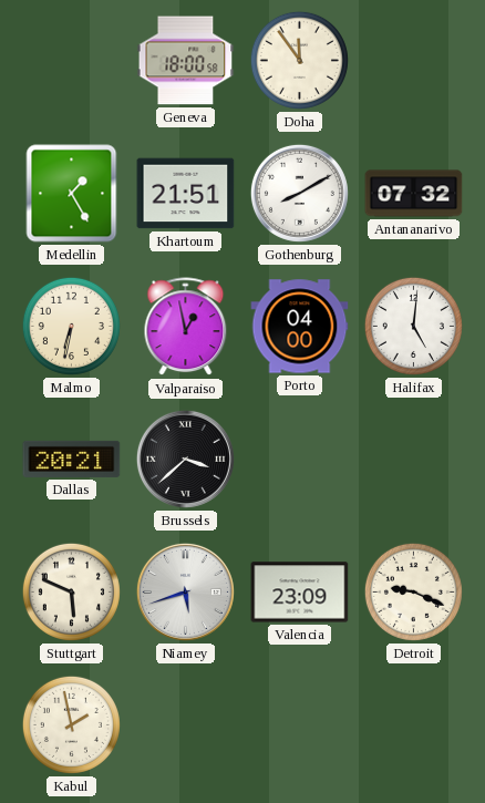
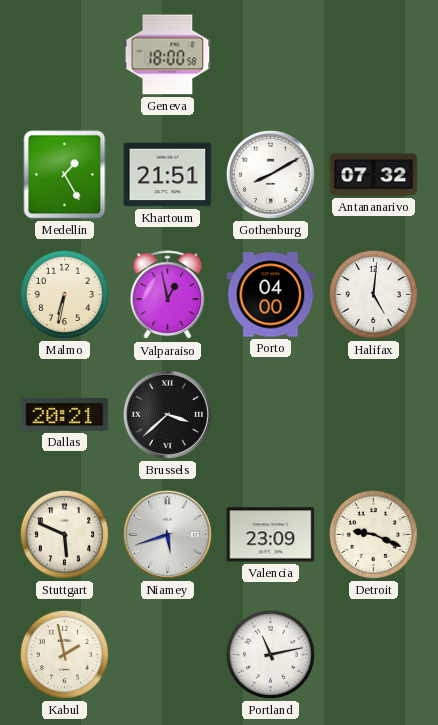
Doha: 11:54 -> none (299, 60)
Portland: none -> 11:13 (270, 654)
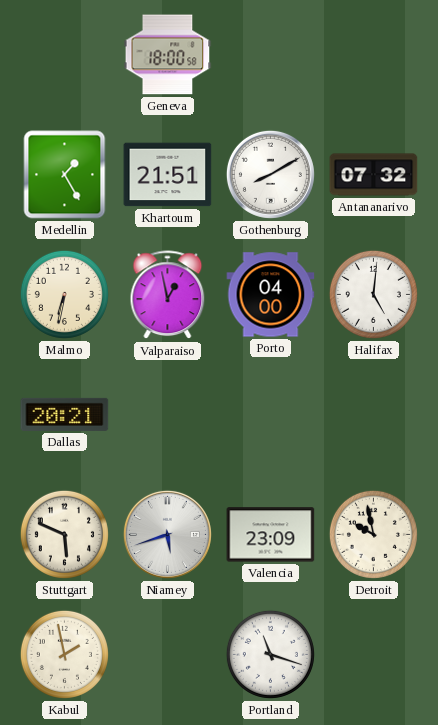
Brussels: 3:38 -> none (167, 414)
Detroit: 9:19 -> 9:58 (373, 534)
Portland: 11:13 -> 11:18 (270, 654)
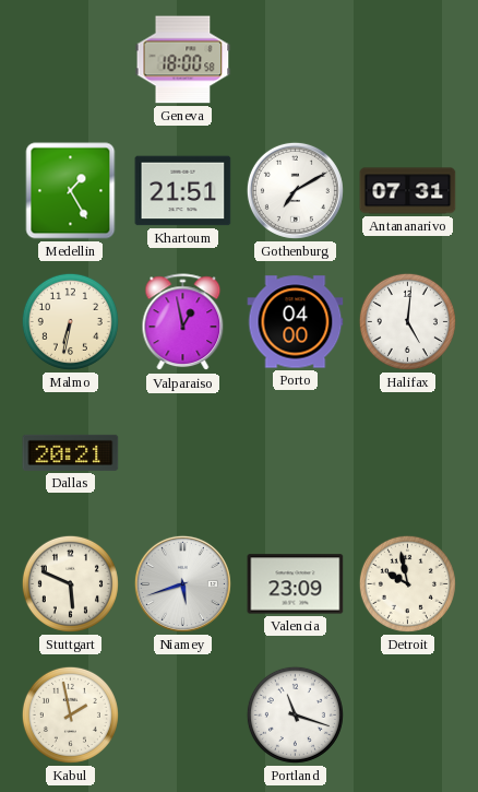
Gothenburg: 8:10 -> 7:10 (295, 190)
Antananarivo: 07:32 -> 07:31 (408, 191)
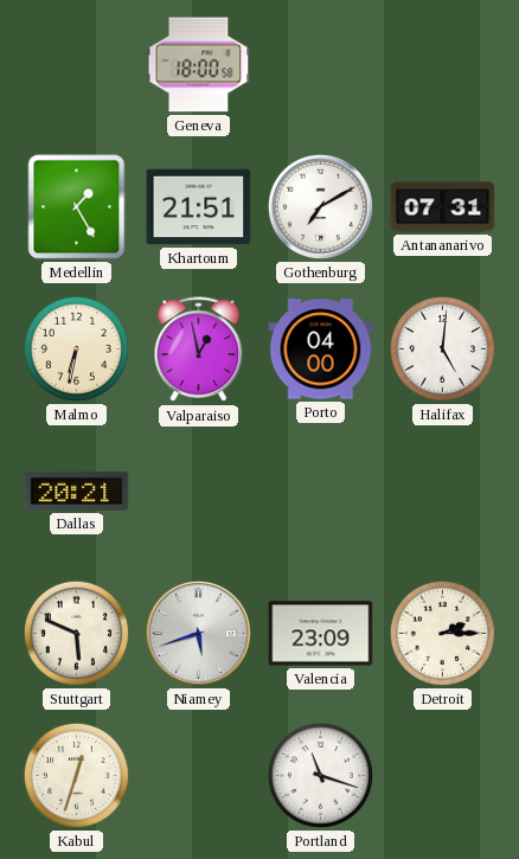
Detroit: 9:58 -> 2:15 (442, 633)
Kabul: 1:58 -> 12:33 (76, 775)
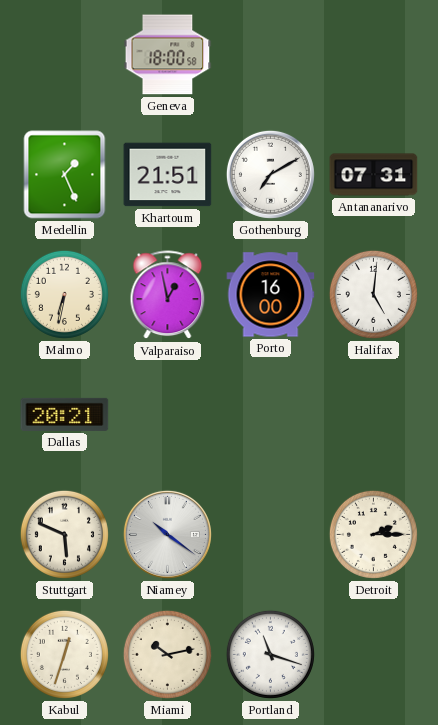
Medellin: 1:25 -> 1:26 (65, 175)
Porto: 04:00 -> 16:00 (271, 295)
Niamey: 5:42 -> 10:21 (167, 534)
Valencia: 23:09 -> none (321, 634)
Miami: none -> 10:13 (167, 654)
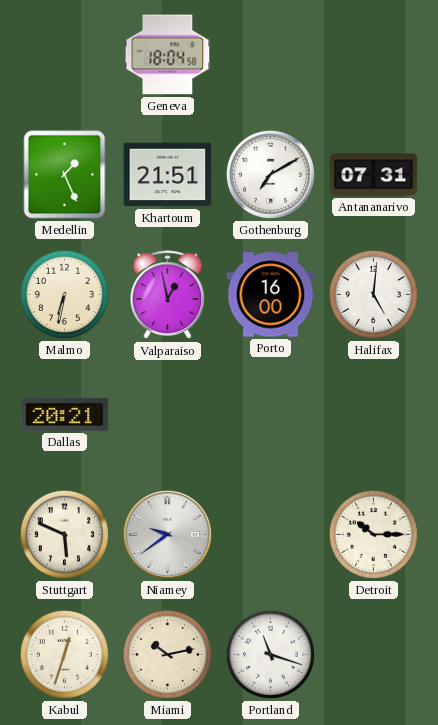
Geneva: 18:00 -> 18:04 (168, 55)
Niamey: 10:21 -> 9:39 (167, 534)
Detroit: 2:15 -> 10:15 (373, 534)
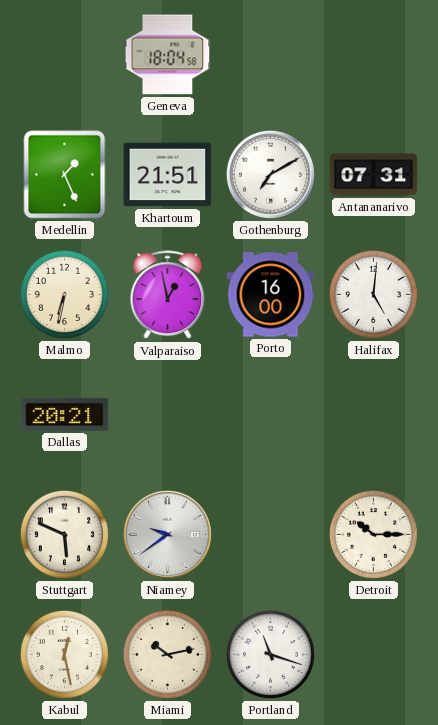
Kabul: 12:33 -> 12:28 (64, 654)
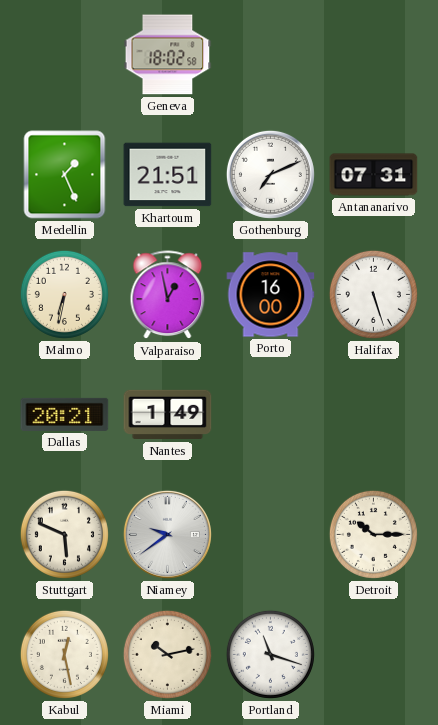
Geneva: 18:04 -> 18:02 (168, 55)
Gothenburg: 7:10 -> 7:11 (270, 174)
Halifax: 5:01 -> 5:27 (373, 294)
Nantes: none -> 1:49 (168, 415)
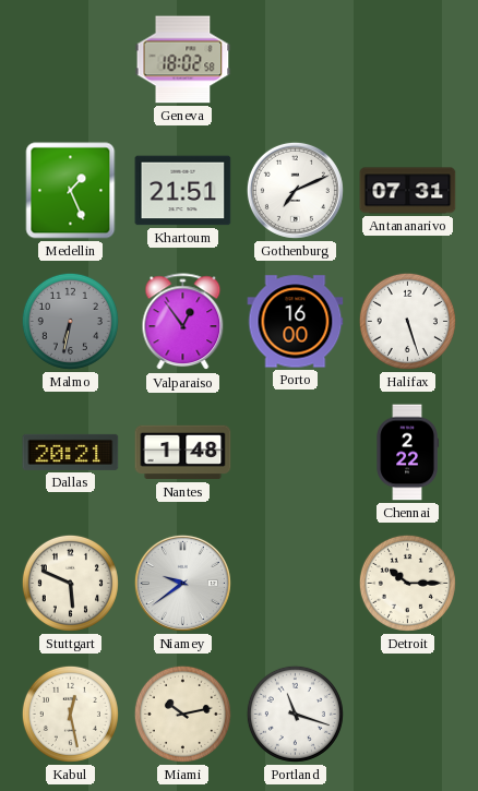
Malmo dial: cream -> grey (70, 321)
Valparaiso: 12:58 -> 12:54 (183, 322)
Nantes: 1:49 -> 1:48 (183, 453)
Chennai: none -> 2:22 (407, 453)
